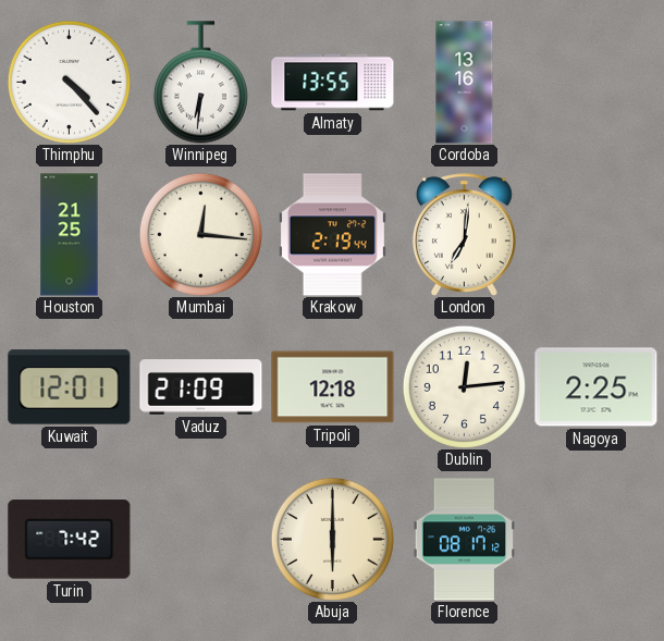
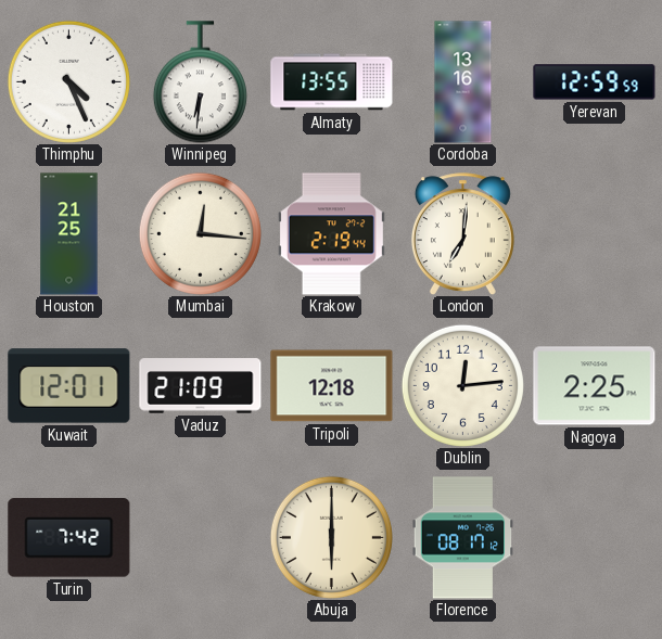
Thimphu: 4:23 -> 4:26 (68, 81)
Yerevan: none -> 12:59 (595, 82)
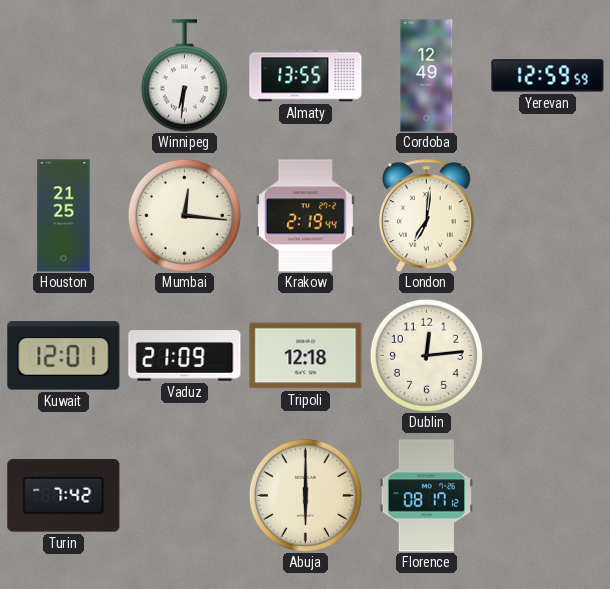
Thimphu: 4:26 -> none (68, 81)
Cordoba: 13:16 -> 12:49 (427, 76)
Nagoya: 2:25 -> none (595, 386)
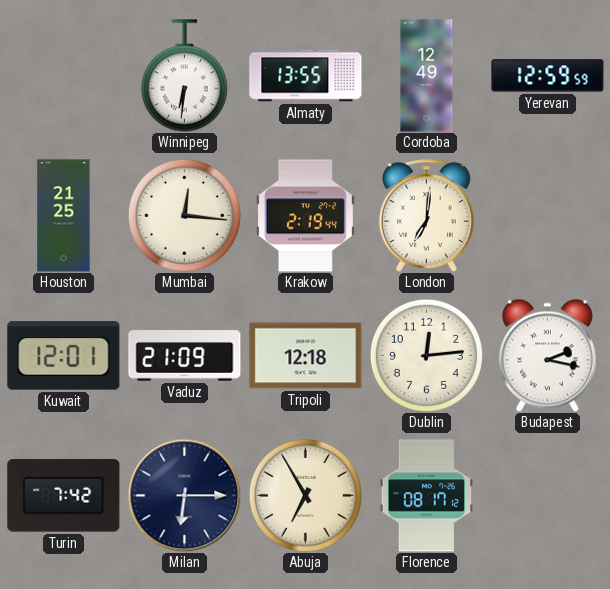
Budapest: none -> 2:17 (547, 355)
Milan: none -> 6:15 (184, 495)
Abuja: 6:00 -> 6:55 (305, 495)
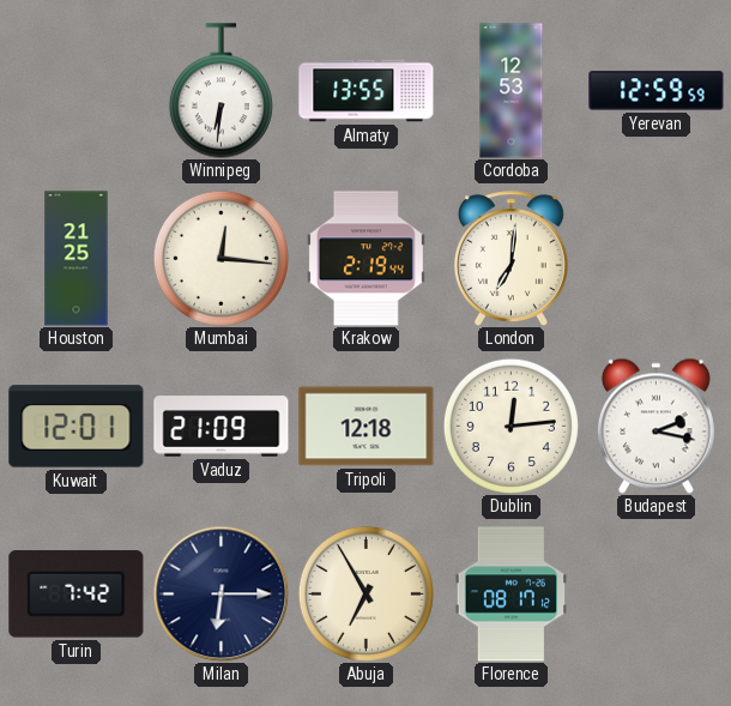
Cordoba: 12:49 -> 12:53 (512, 91)
